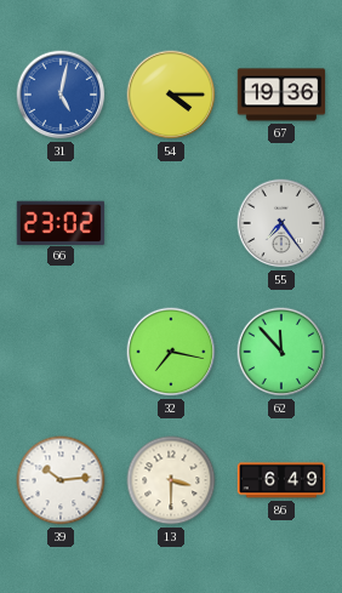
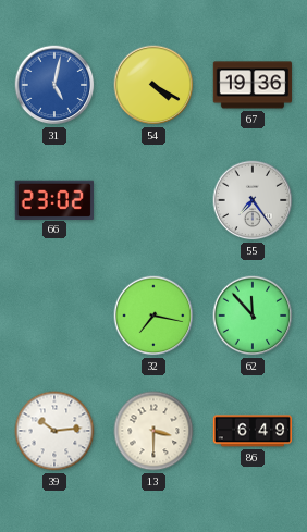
54: 4:15 -> 4:20 (153, 85)
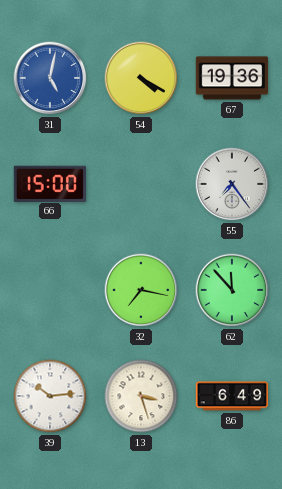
66: 23:02 -> 15:00 (49, 183)
13: 3:30 -> 3:27 (141, 396)
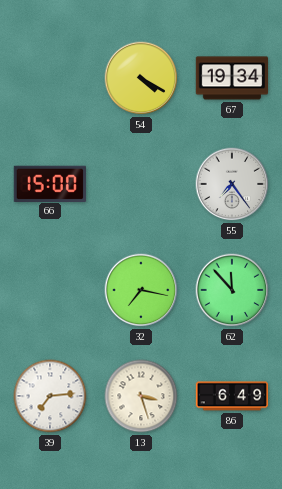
31: 5:02 -> none (50, 78)
67: 19:36 -> 19:34 (232, 78)
39: 10:14 -> 7:14 (50, 396)
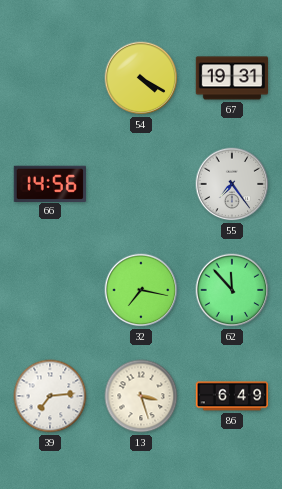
67: 19:34 -> 19:31 (232, 78)
66: 15:00 -> 14:56 (49, 183)
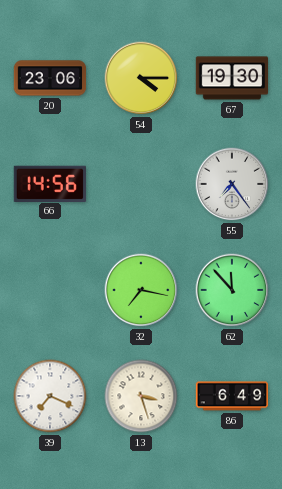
20: none -> 23:06 (50, 78)
54: 4:20 -> 4:15 (141, 78)
67: 19:31 -> 19:30 (232, 78)
39: 7:14 -> 7:19 (50, 396)
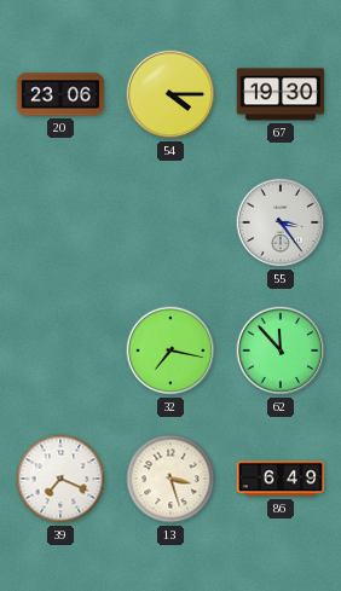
66: 14:56 -> none (49, 183)
55: 7:24 -> 3:24 (281, 222)
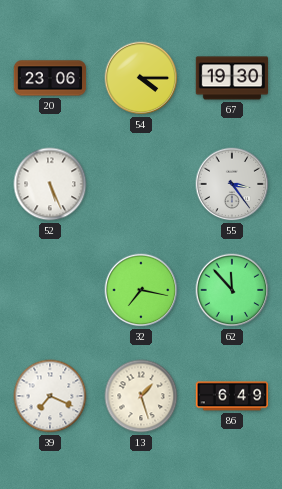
52: none -> 5:26 (50, 184)
13: 3:27 -> 1:27 (141, 396)
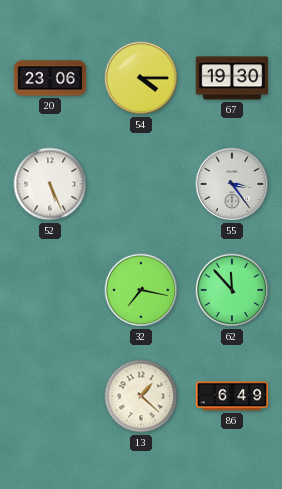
39: 7:19 -> none (50, 396)
13: 1:27 -> 1:22 (141, 396)
